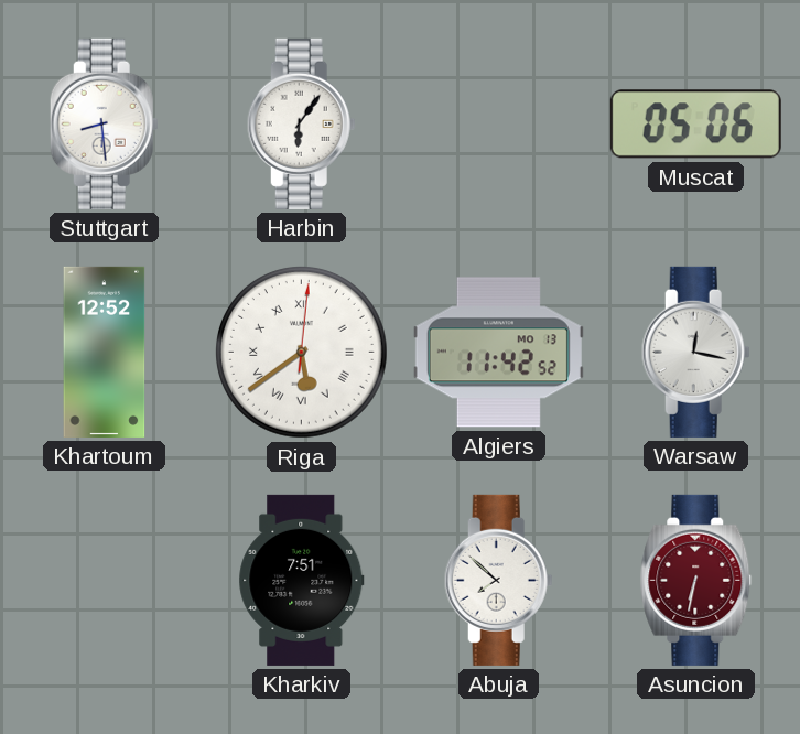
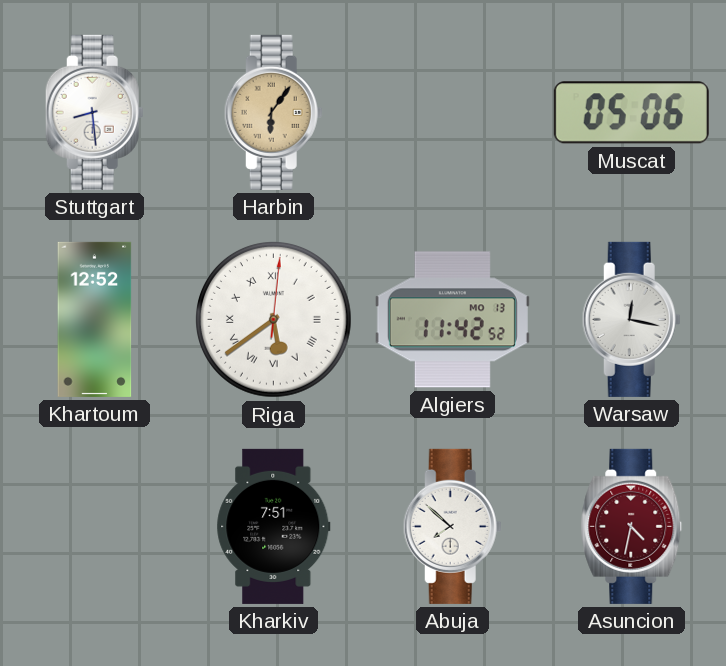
Harbin dial: white -> champagne (273, 112)
Asuncion: 6:32 -> 4:32 (632, 526)
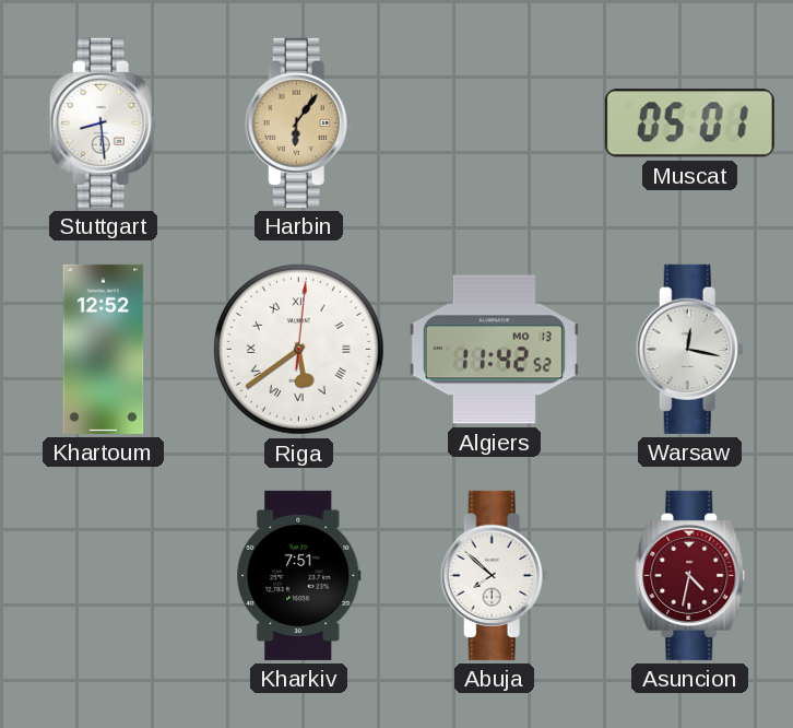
Muscat: 05:06 -> 05:01 (689, 124)
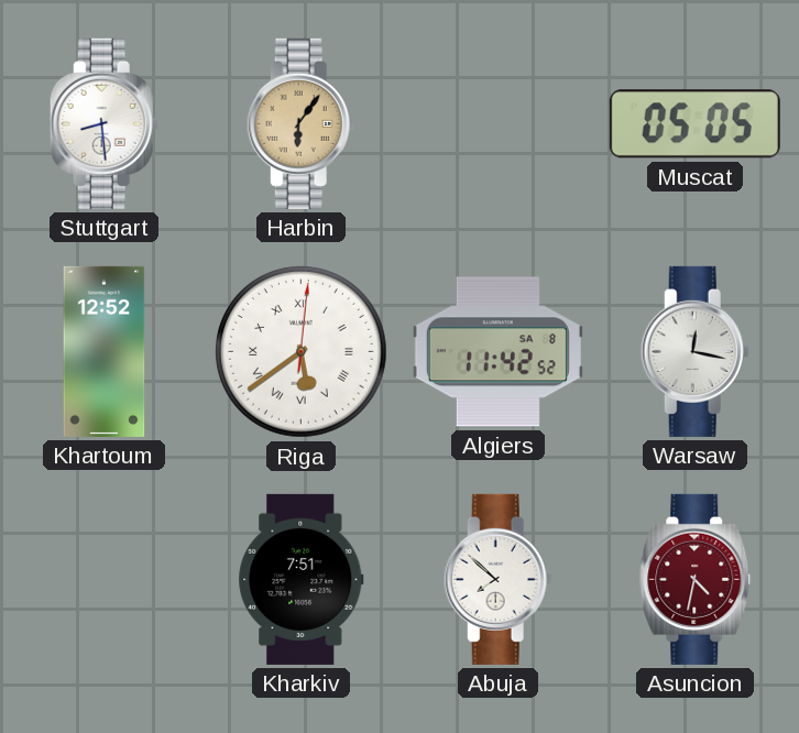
Muscat: 05:01 -> 05:05 (694, 124)
Algiers date: MO 13 -> SA 8 (497, 352)
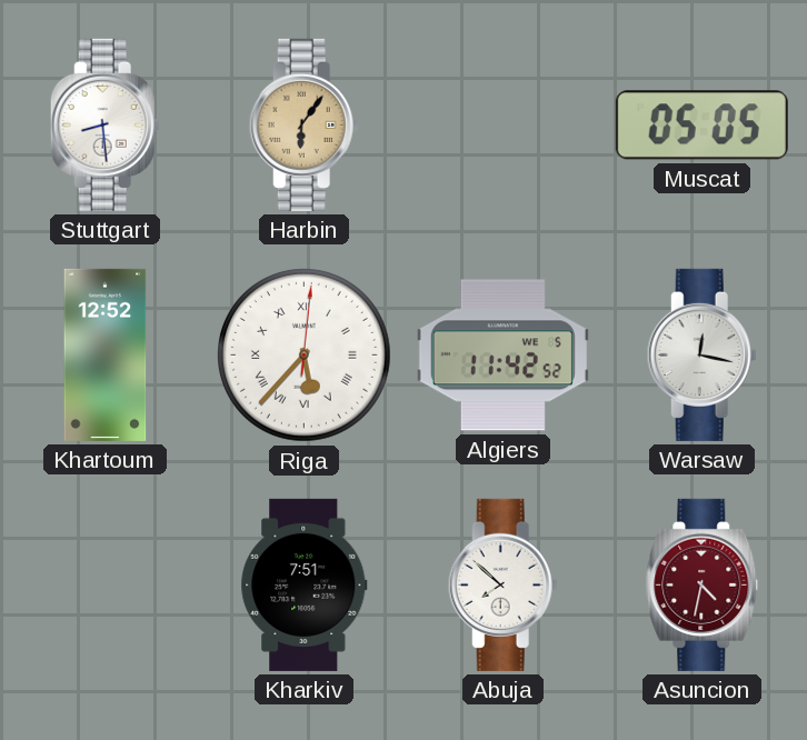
Riga: 5:39 -> 5:37 (303, 354)
Algiers date: SA 8 -> WE 5 (502, 356)
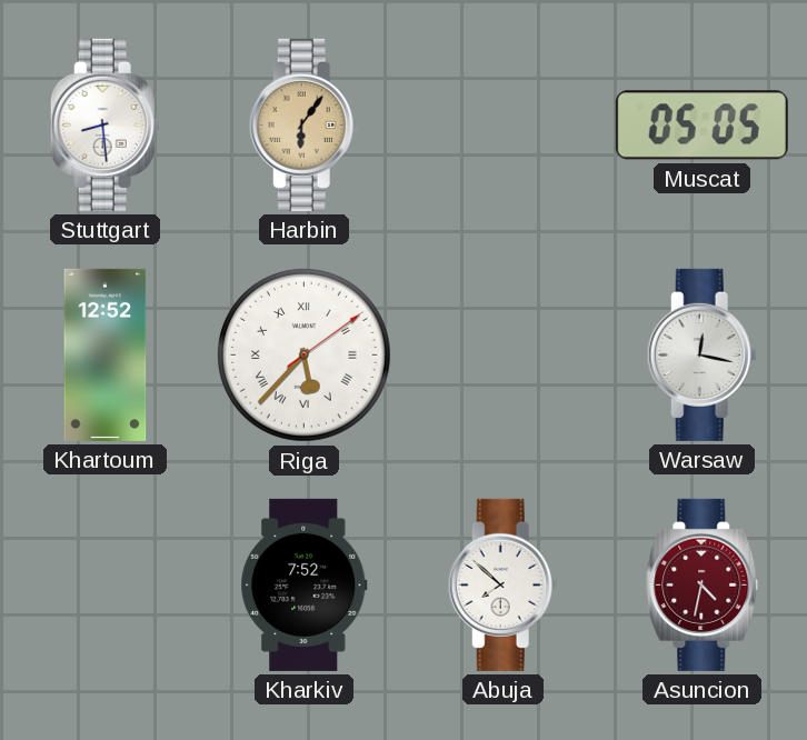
Riga: 5:37:01 -> 5:37:09 (303, 354)
Algiers: 11:42 -> none (502, 356)
Kharkiv: 7:51 -> 7:52 (305, 584)
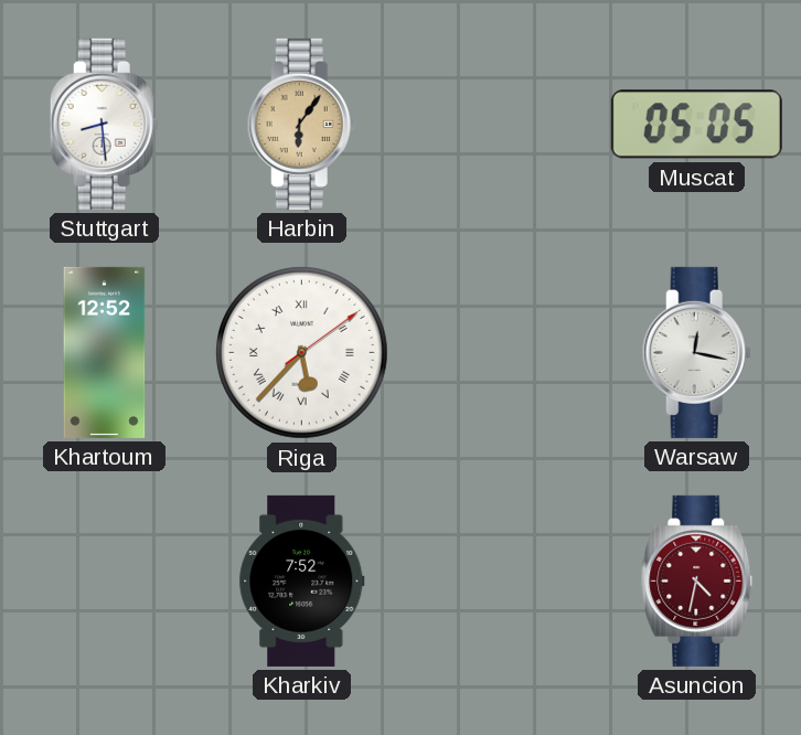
Abuja: 7:52 -> none (502, 584)
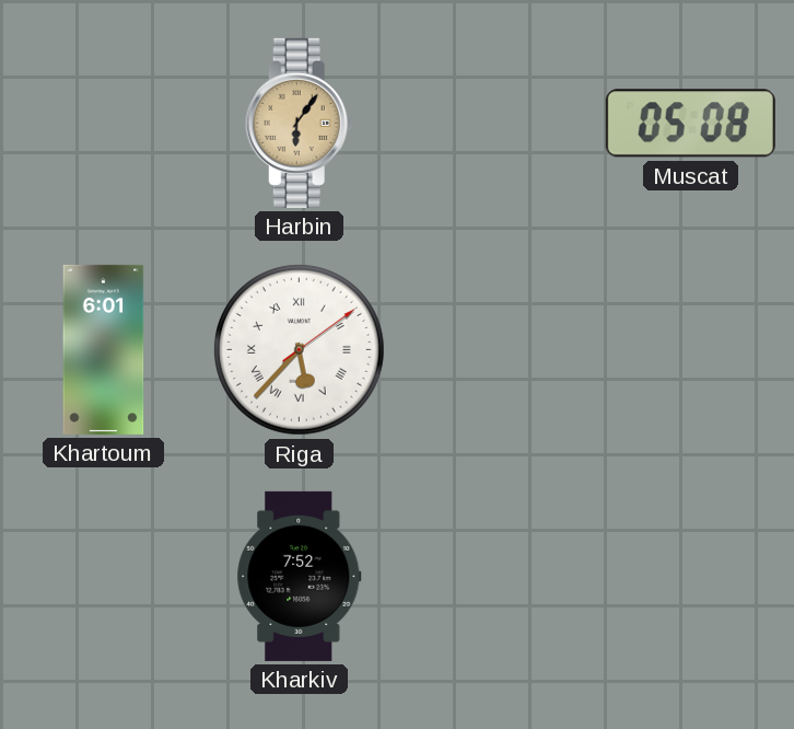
Stuttgart: 8:29 -> none (104, 124)
Muscat: 05:05 -> 05:08 (690, 124)
Khartoum: 12:52 -> 6:01 (104, 349)
Warsaw: 12:17 -> none (696, 352)
Asuncion: 4:32 -> none (697, 580)
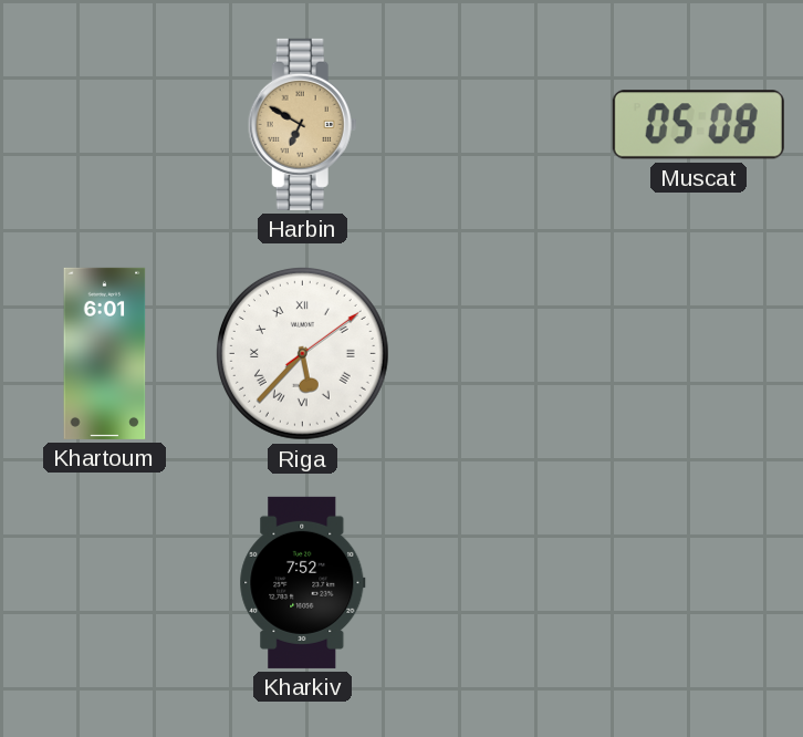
Harbin: 6:06 -> 6:50 (302, 124)
